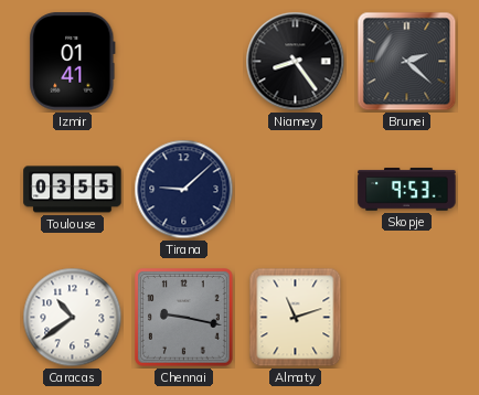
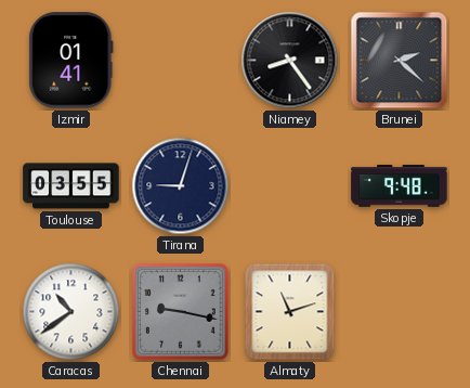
Tirana: 9:08 -> 9:03 (181, 186)
Skopje: 9:53 -> 9:48 (400, 186)
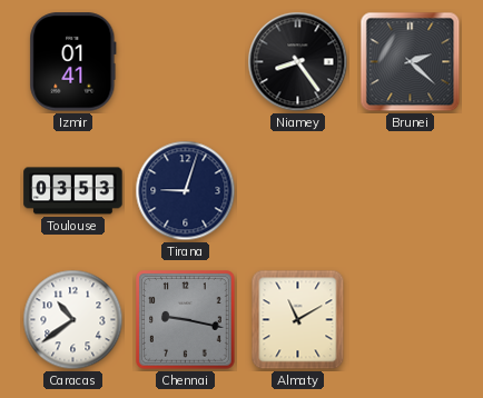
Toulouse: 03:55 -> 03:53 (73, 191)
Skopje: 9:48 -> none (400, 186)
Almaty: 11:12 -> 11:10 (298, 320)
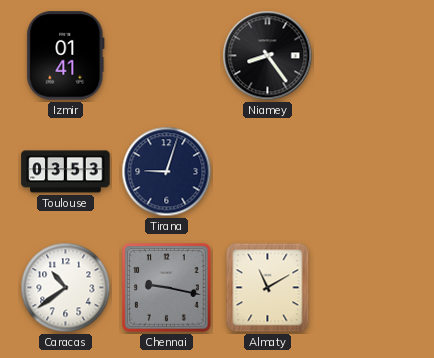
Brunei: 2:22 -> none (411, 62)
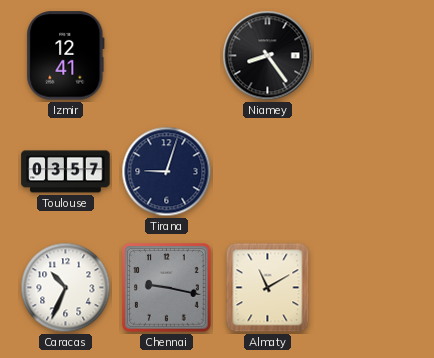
Izmir: 01:41 -> 12:41 (66, 56)
Toulouse: 03:53 -> 03:57 (66, 172)
Caracas: 10:39 -> 10:34 (66, 288)
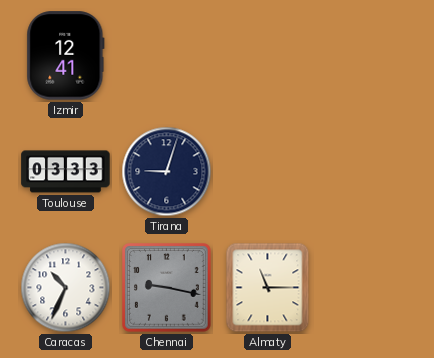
Niamey: 8:24 -> none (268, 56)
Toulouse: 03:57 -> 03:33 (66, 172)
Almaty: 11:10 -> 11:15 (268, 288)
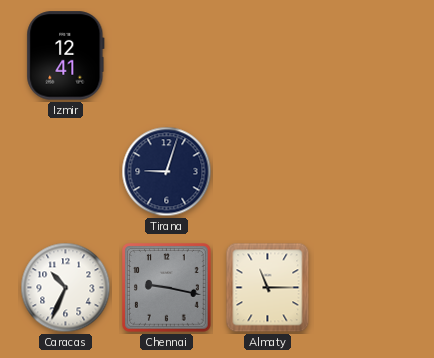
Toulouse: 03:33 -> none (66, 172)
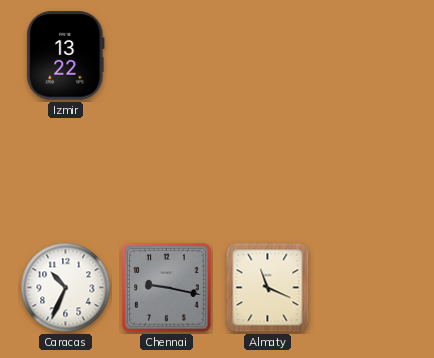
Izmir: 12:41 -> 13:22 (66, 56)
Tirana: 9:03 -> none (167, 172)
Almaty: 11:15 -> 11:19 (268, 288)
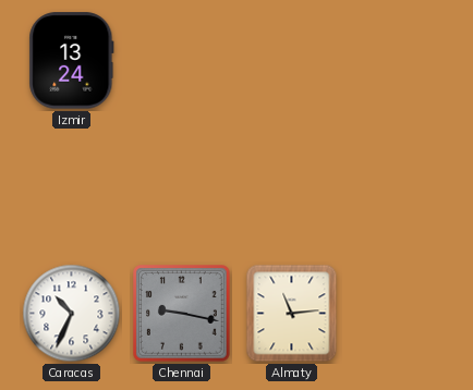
Izmir: 13:22 -> 13:24 (72, 61)
Almaty: 11:19 -> 11:14 (292, 314)
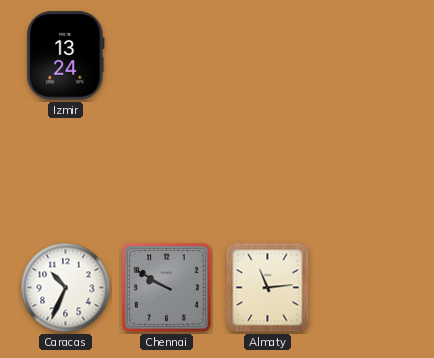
Chennai: 9:17 -> 9:50 (167, 288)
